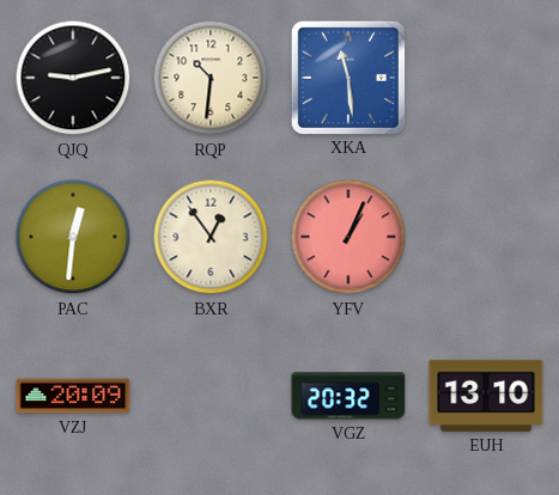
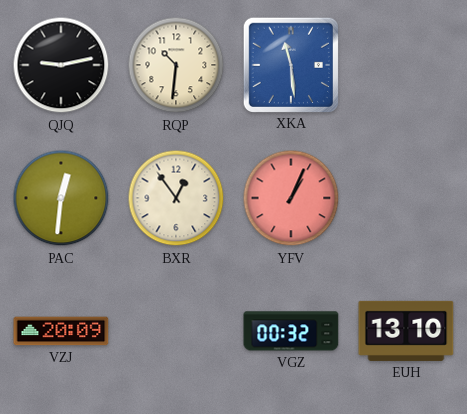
VGZ: 20:32 -> 00:32 (291, 331)
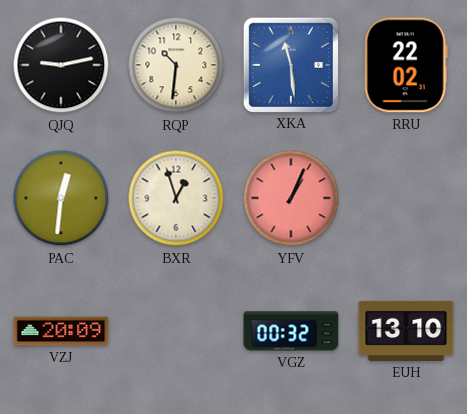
RRU: none -> 22:02 (406, 65)
BXR: 12:54 -> 12:57 (176, 198)
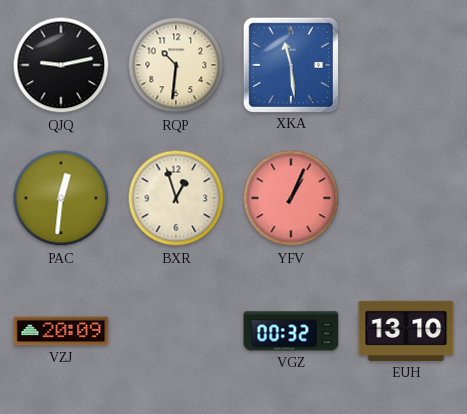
RRU: 22:02 -> none (406, 65)
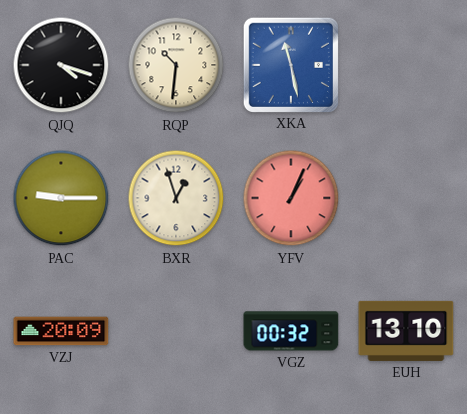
QJQ: 9:13 -> 4:18 (61, 65)
XKA: 11:29 -> 11:28 (290, 64)
PAC: 12:31 -> 9:15 (61, 198)
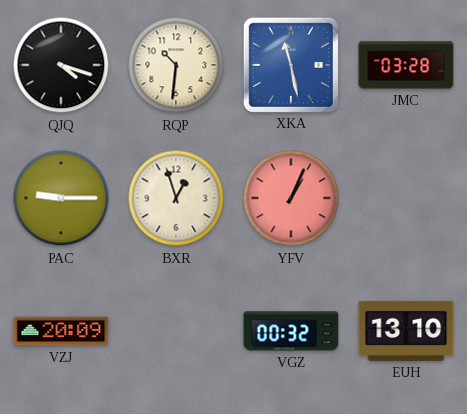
JMC: none -> 03:28 (406, 65)
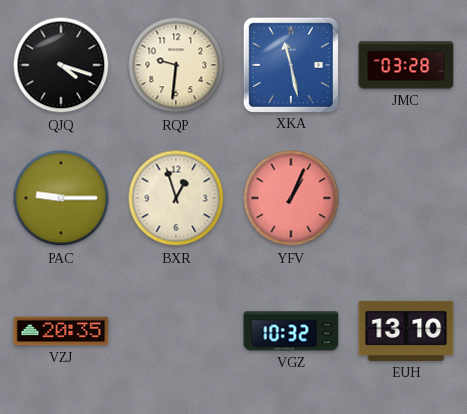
RQP: 10:31 -> 9:31 (176, 65)
VZJ: 20:09 -> 20:35 (61, 331)
VGZ: 00:32 -> 10:32 (291, 331)
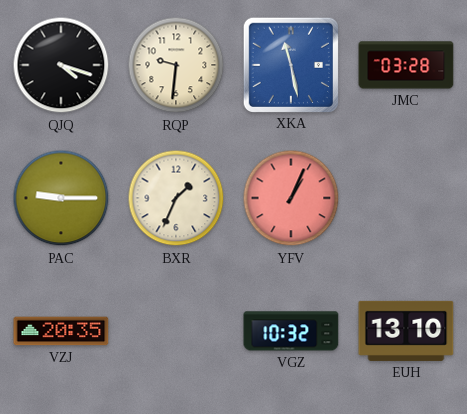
BXR: 12:57 -> 1:34 (176, 198)
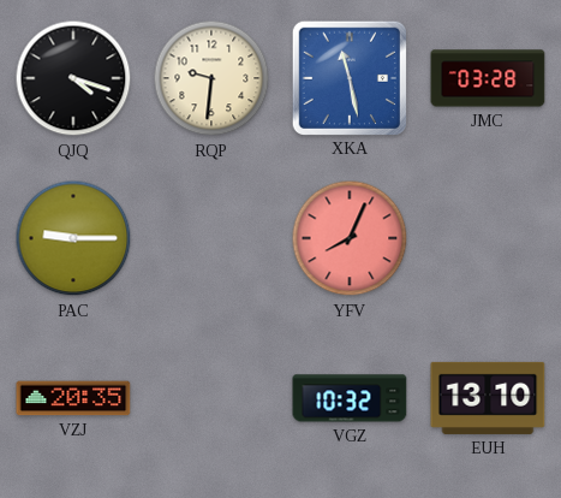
BXR: 1:34 -> none (176, 198)
YFV: 1:04 -> 8:04 (350, 238)
